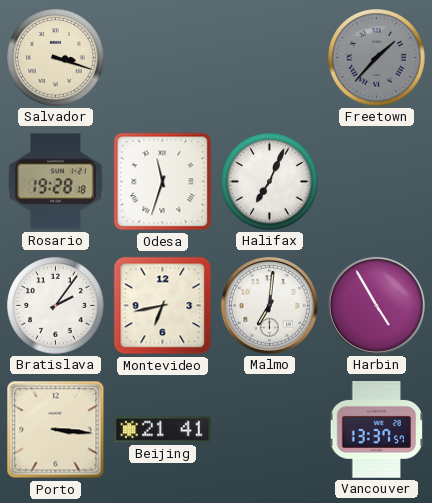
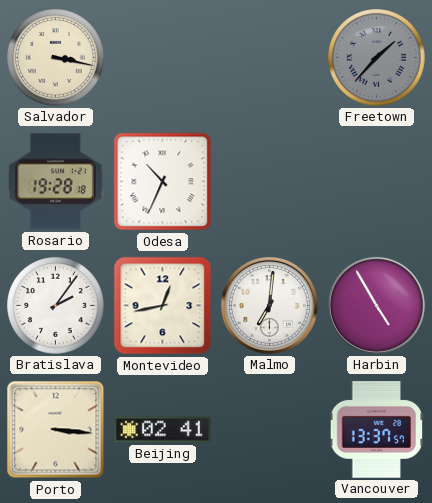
Salvador: 3:18 -> 3:17 (56, 58)
Odesa: 11:33 -> 10:34 (163, 182)
Halifax: 7:04 -> none (270, 182)
Montevideo: 6:43 -> 12:43 (163, 306)
Beijing: 21:41 -> 02:41 (163, 430)
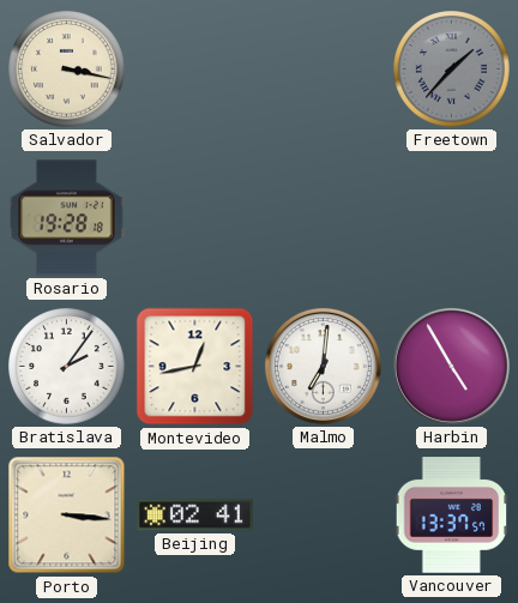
Odesa: 10:34 -> none (163, 182)
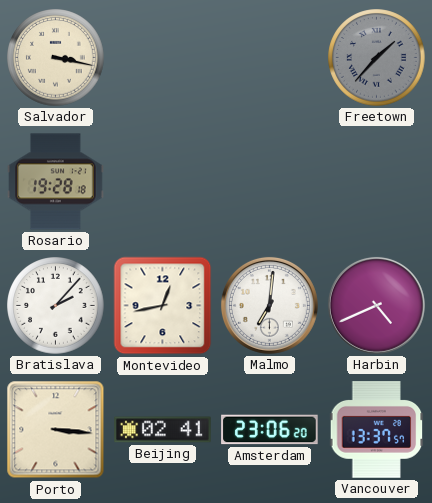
Bratislava: 2:06 -> 2:07 (56, 306)
Harbin: 4:55 -> 4:41 (376, 305)
Amsterdam: none -> 23:06 (270, 430)
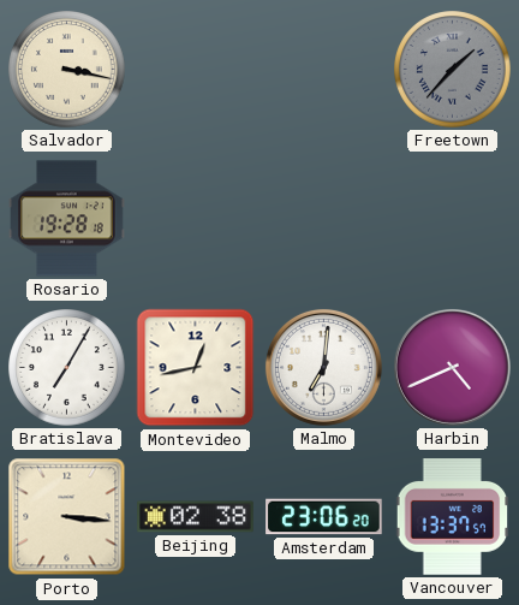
Bratislava: 2:07 -> 7:05 (67, 368)
Beijing: 02:41 -> 02:38 (196, 517)
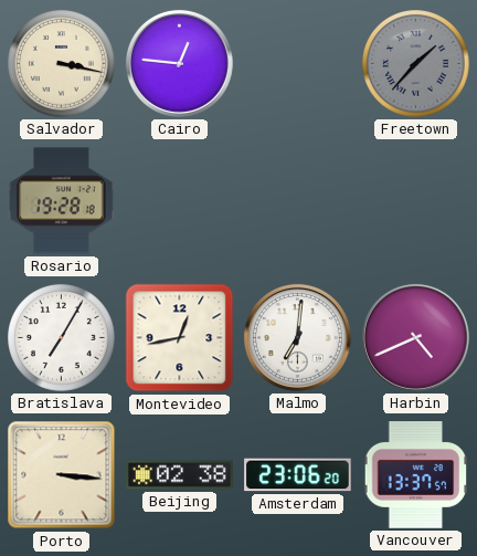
Cairo: none -> 12:46 (179, 63)
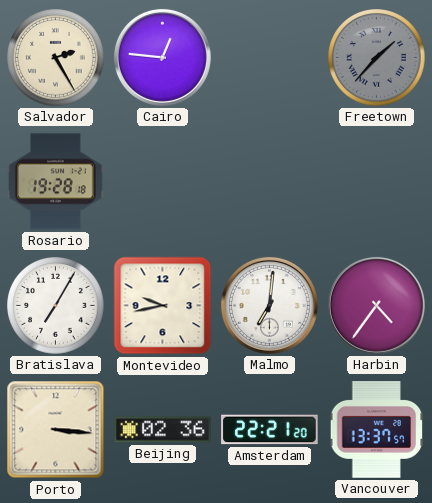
Salvador: 3:17 -> 2:25 (56, 58)
Montevideo: 12:43 -> 9:43 (163, 306)
Harbin: 4:41 -> 4:36 (376, 305)
Beijing: 02:38 -> 02:36 (163, 430)
Amsterdam: 23:06 -> 22:21 (270, 430)
